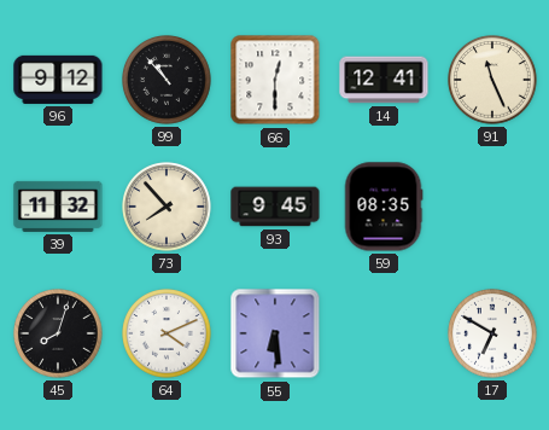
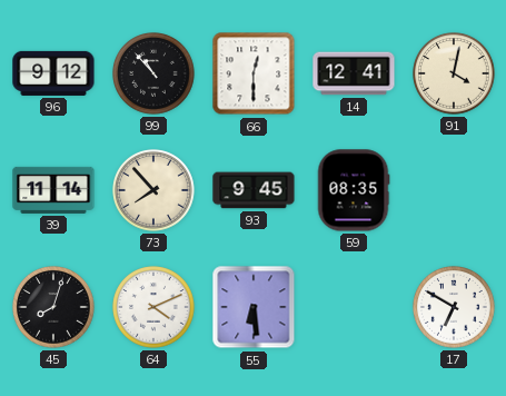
91: 11:26 -> 4:02 (454, 73)
39: 11:32 -> 11:14 (53, 190)
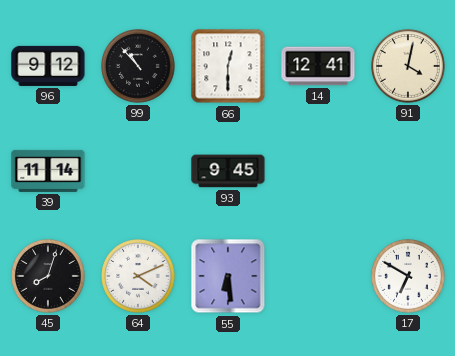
73: 7:53 -> none (153, 190)
59: 08:35 -> none (354, 190)
